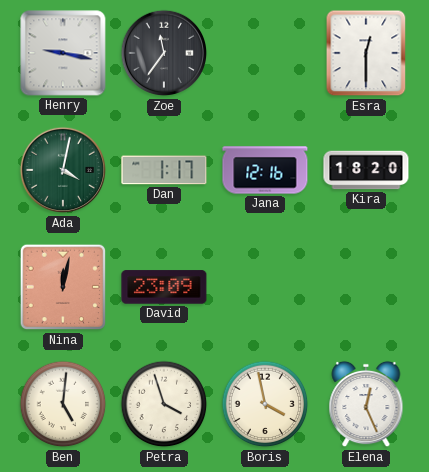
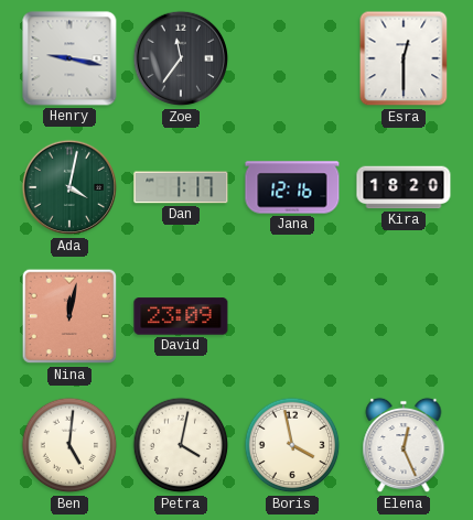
Petra: 3:57 -> 4:02 (181, 445)
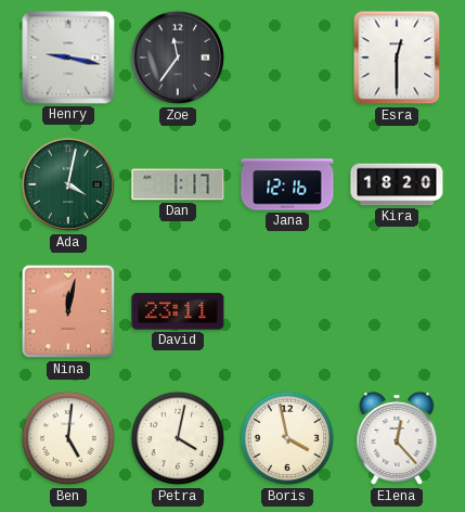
David: 23:09 -> 23:11 (178, 311)
Elena: 12:26 -> 12:23 (397, 438)
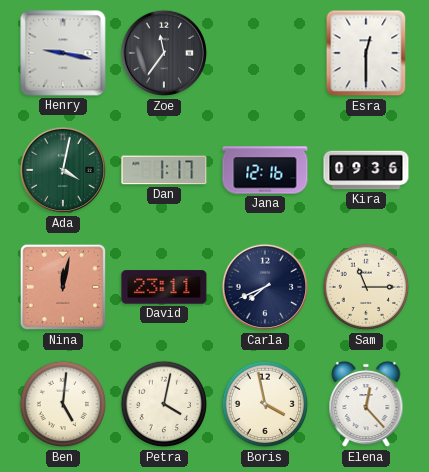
Kira: 18:20 -> 09:36 (366, 170)
Carla: none -> 7:41 (265, 287)
Sam: none -> 11:15 (366, 287)
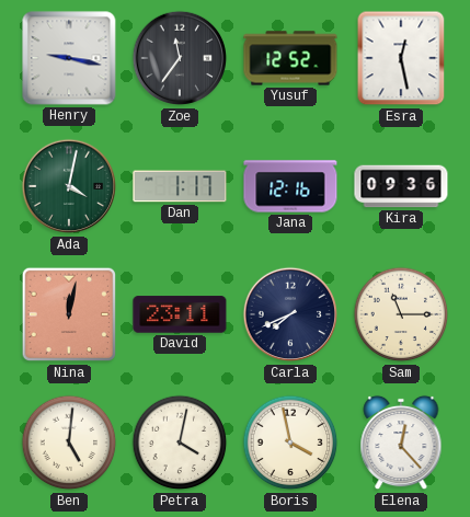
Yusuf: none -> 12:52 (290, 58)
Esra: 12:30 -> 12:28 (401, 58)
